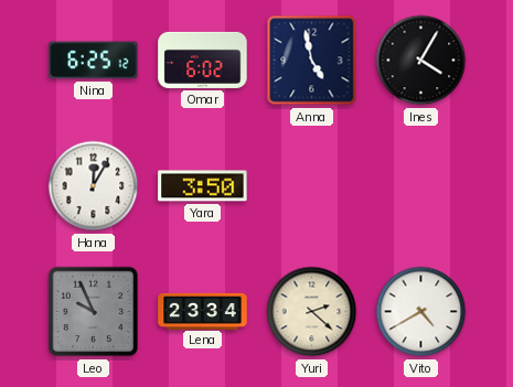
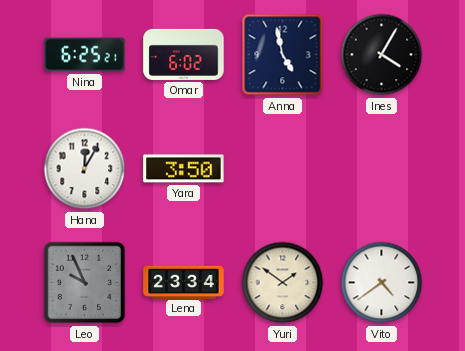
Nina: 6:25:12 -> 6:25:21 (85, 55)
Yuri: 2:22 -> 1:51 (283, 283)
Vito: 4:40 -> 4:39 (382, 283)
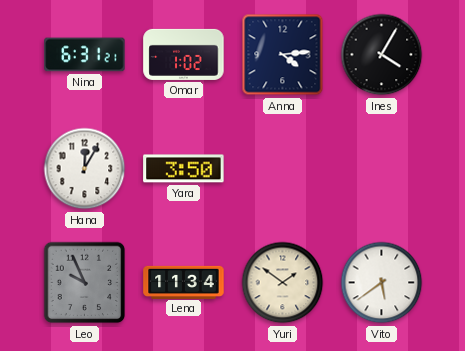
Nina: 6:25 -> 6:31 (85, 55)
Omar: 6:02 -> 1:02 (184, 54)
Anna: 4:58 -> 4:14 (283, 55)
Lena: 23:34 -> 11:34 (184, 282)
Vito: 4:39 -> 5:39 (382, 283)
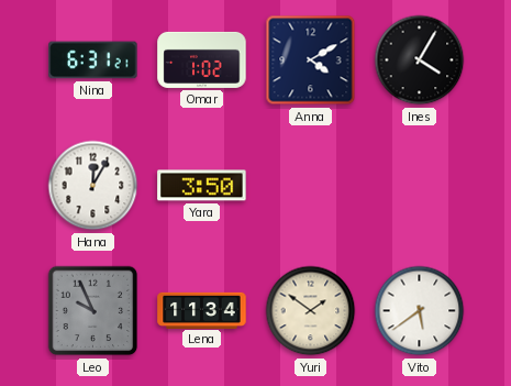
Anna: 4:14 -> 4:10 (311, 60)
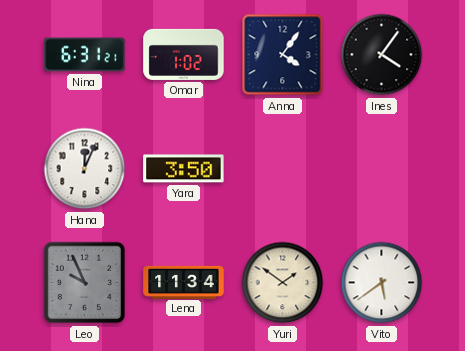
Anna: 4:10 -> 4:06 (283, 55)
Ines: 4:05 -> 4:06 (382, 55)
Hana: 12:05 -> 12:04 (85, 169)
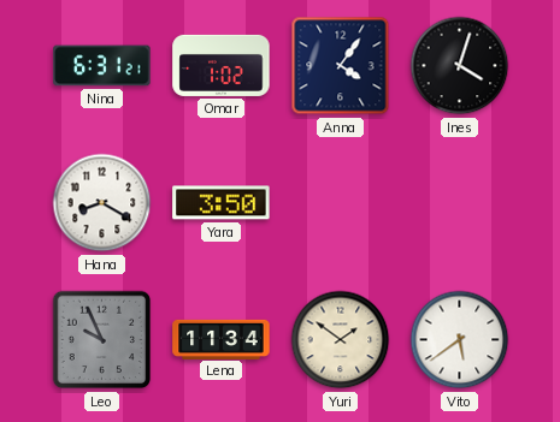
Ines: 4:06 -> 4:03 (460, 66)
Hana: 12:04 -> 8:20 (102, 203)
